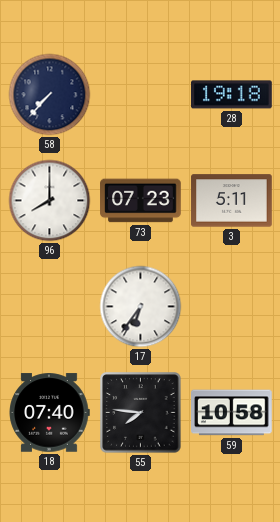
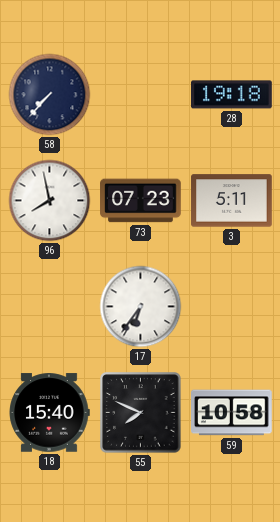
96: 8:00 -> 7:58 (50, 201)
18: 07:40 -> 15:40 (49, 413)
55: 7:46 -> 7:49 (141, 413)
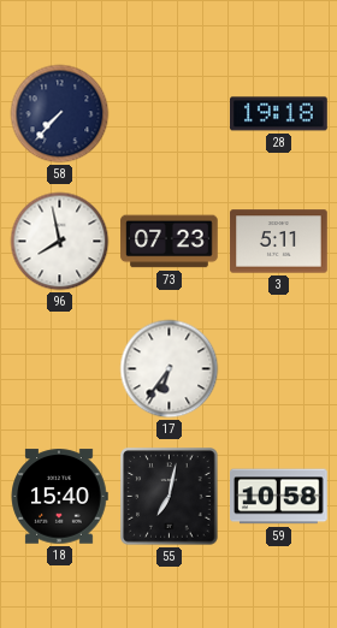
55: 7:49 -> 7:02 (170, 497)
